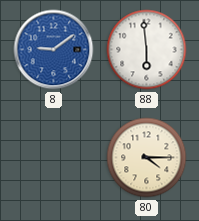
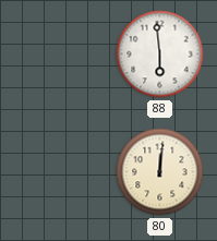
8: 9:09 -> none (54, 50)
80: 4:15 -> 12:01 (160, 172)
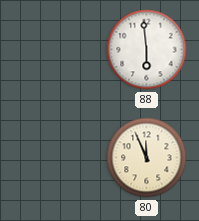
80: 12:01 -> 11:56 (147, 158)
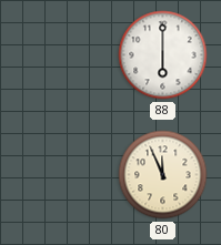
88: 5:59 -> 6:00 (163, 55)
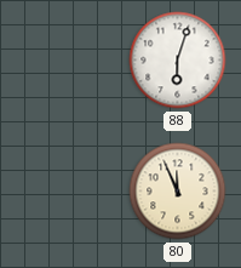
88: 6:00 -> 6:03 (178, 61)
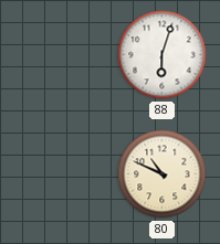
80: 11:56 -> 10:49 (163, 174)
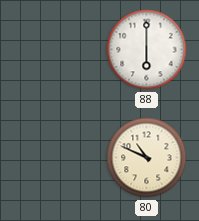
88: 6:03 -> 6:00 (147, 50)
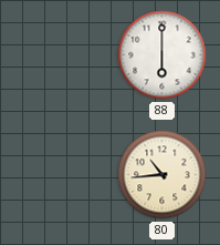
80: 10:49 -> 10:44 (163, 175)
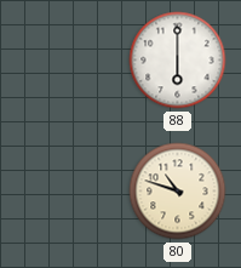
80: 10:44 -> 10:48 (178, 192)
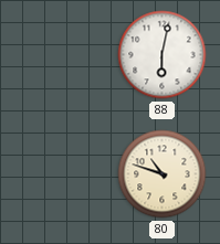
88: 6:00 -> 6:02 (163, 55)
